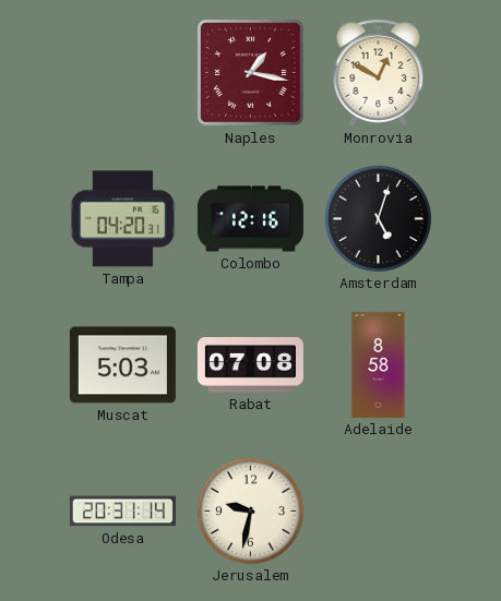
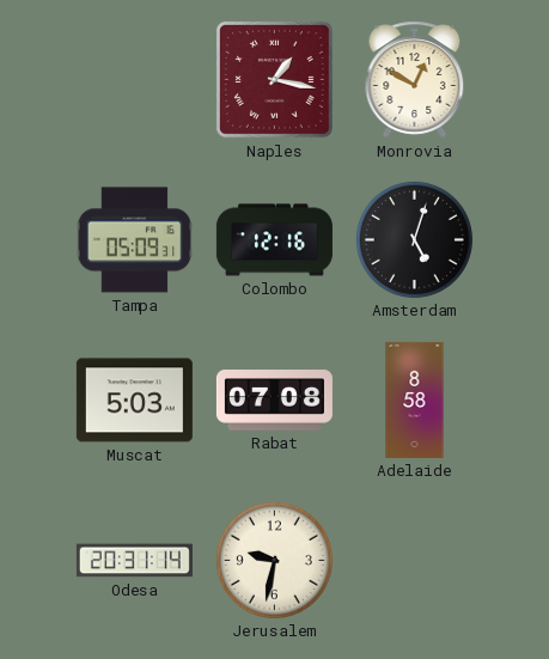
Tampa: 04:20 -> 05:09 (135, 240)
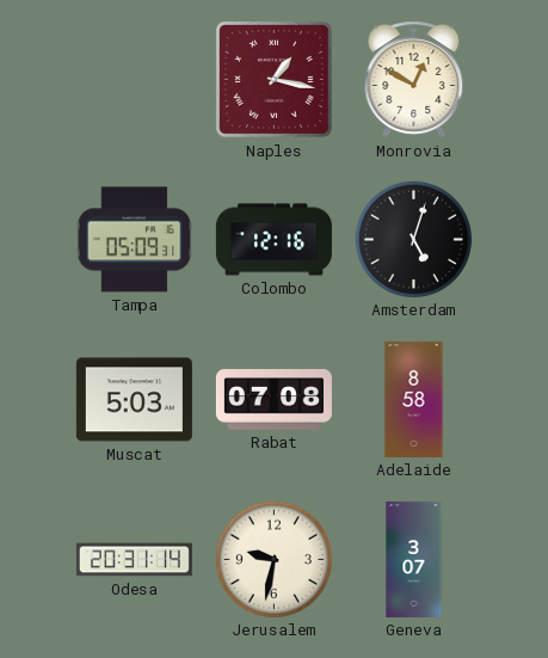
Geneva: none -> 3:07 (414, 559)
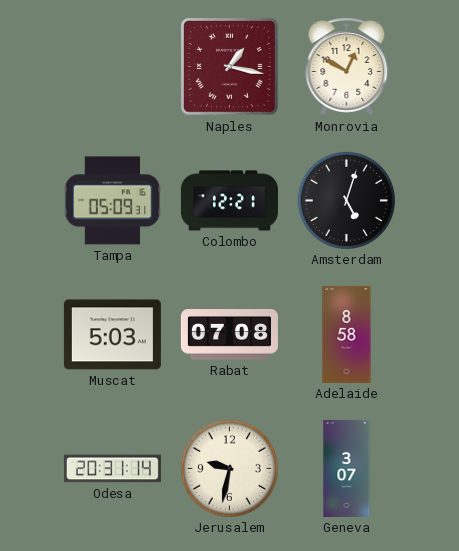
Colombo: 12:16 -> 12:21 (229, 201)
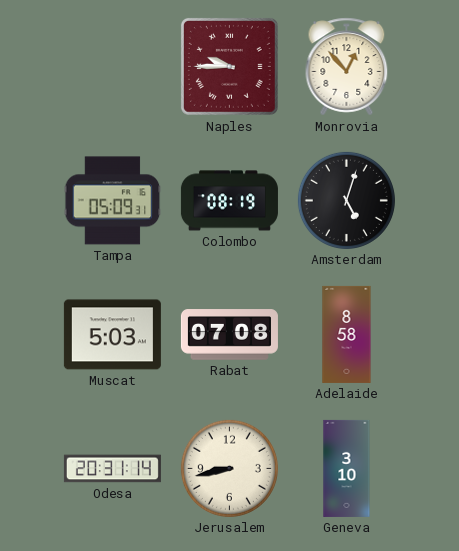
Naples: 1:17 -> 9:45 (229, 66)
Monrovia: 12:50 -> 12:53 (347, 67)
Colombo: 12:21 -> 08:19 (229, 201)
Jerusalem: 9:32 -> 8:43 (229, 468)
Geneva: 3:07 -> 3:10 (347, 468)
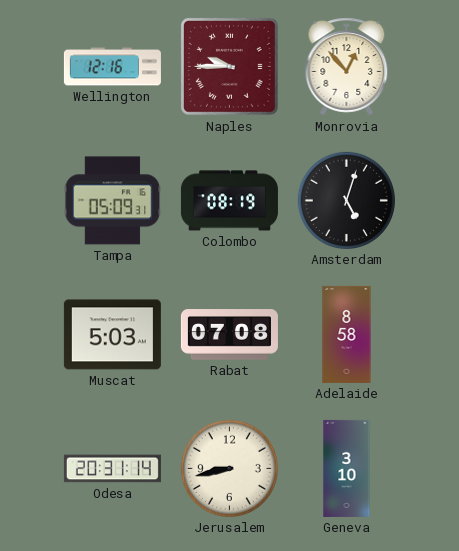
Wellington: none -> 12:16 (112, 67)
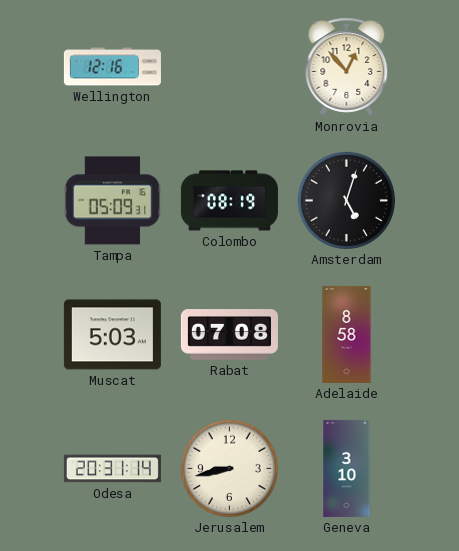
Naples: 9:45 -> none (229, 66)
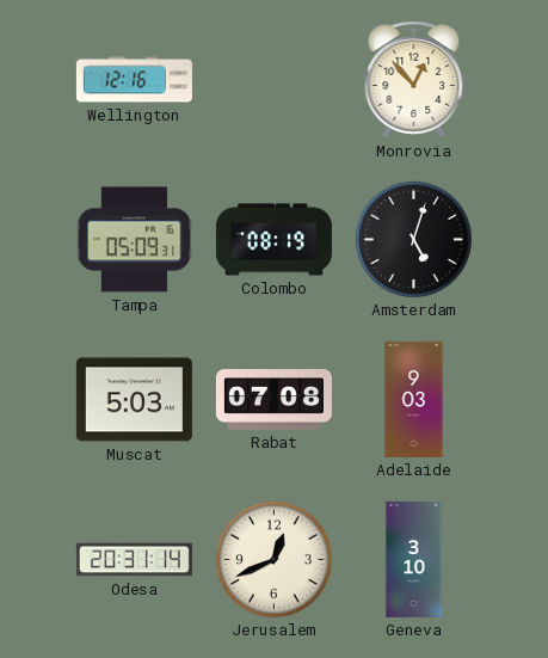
Adelaide: 8:58 -> 9:03 (414, 399)
Jerusalem: 8:43 -> 12:41 (273, 559)
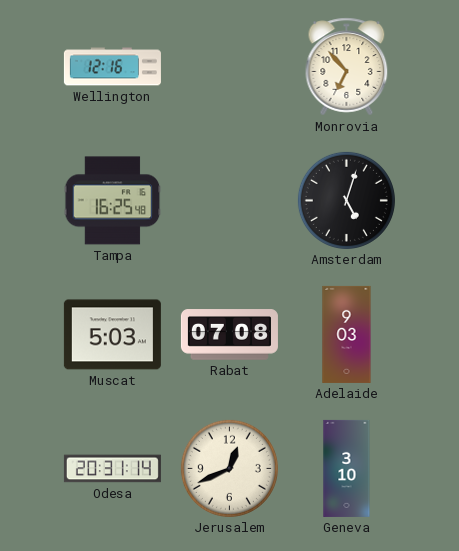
Monrovia: 12:53 -> 6:53 (347, 67)
Tampa: 05:09 -> 16:25 (113, 201)
Colombo: 08:19 -> none (273, 240)
